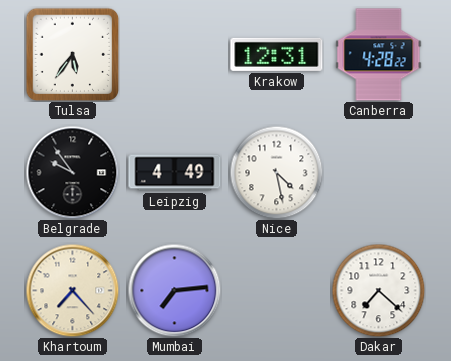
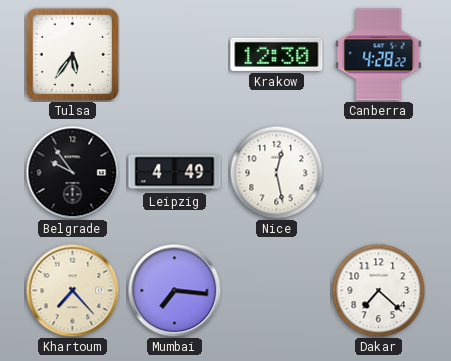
Krakow: 12:31 -> 12:30 (277, 54)
Nice: 4:28 -> 12:28 (276, 172)
Mumbai: 7:14 -> 7:16 (174, 290)
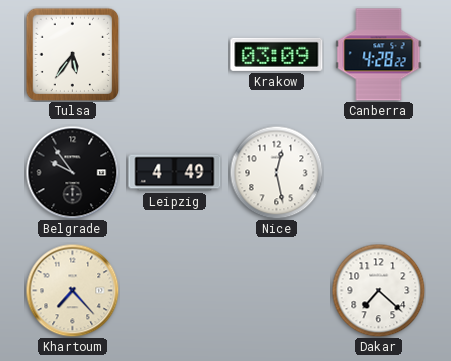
Krakow: 12:30 -> 03:09 (277, 54)
Mumbai: 7:16 -> none (174, 290)
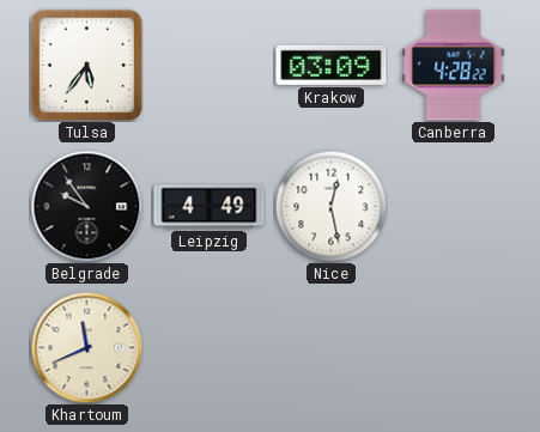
Khartoum: 7:23 -> 11:41 (86, 347)
Dakar: 7:22 -> none (378, 290)
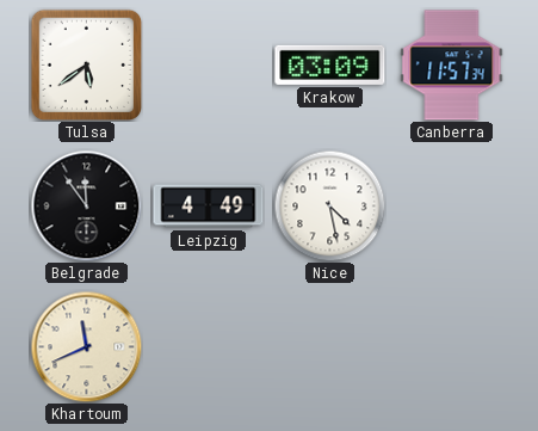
Tulsa: 5:36 -> 5:39 (86, 64)
Canberra: 4:28 -> 11:57 (452, 66)
Belgrade: 9:54 -> 11:54 (86, 205)
Nice: 12:28 -> 4:28 (329, 205)
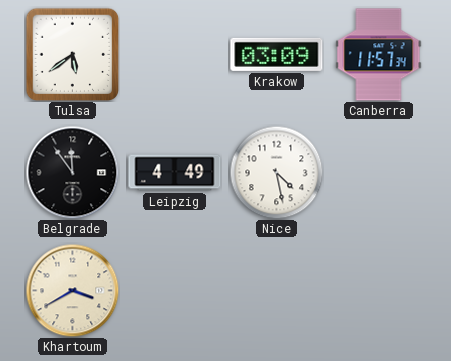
Khartoum: 11:41 -> 3:40 (72, 290)
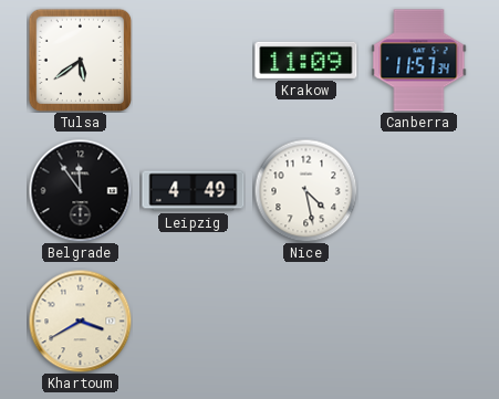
Krakow: 03:09 -> 11:09 (306, 60)
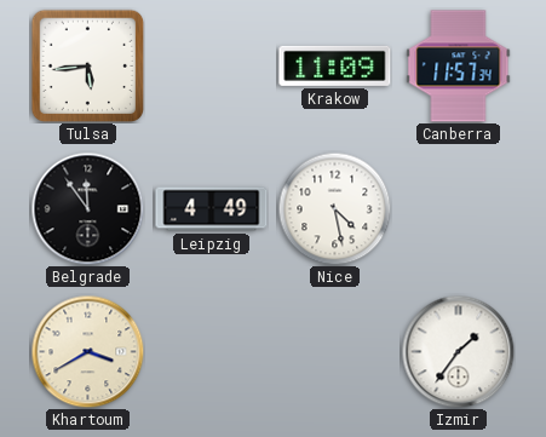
Tulsa: 5:39 -> 5:44 (87, 65)
Izmir: none -> 1:36 (458, 351)
